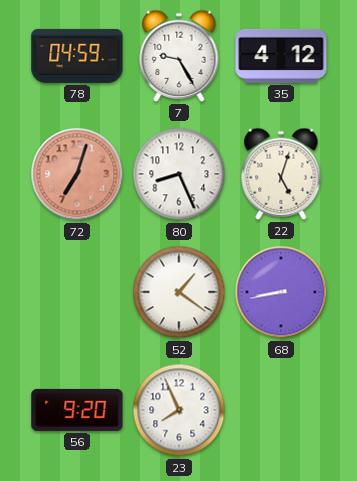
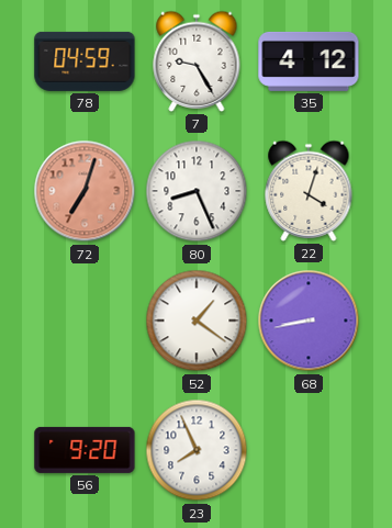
22: 5:03 -> 4:03 (309, 191)
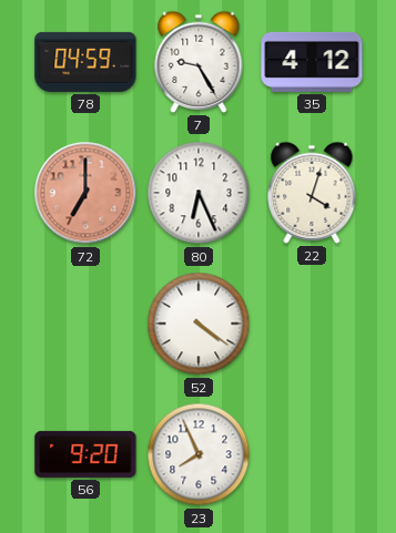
72: 7:03 -> 7:00 (85, 193)
80: 8:26 -> 6:26 (199, 193)
52: 1:21 -> 4:21 (199, 324)
68: 8:43 -> none (309, 321)
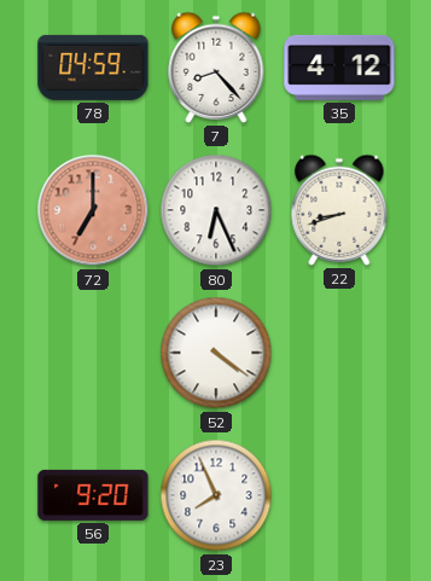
7: 9:25 -> 8:23 (216, 68)
22: 4:03 -> 8:42 (339, 210)
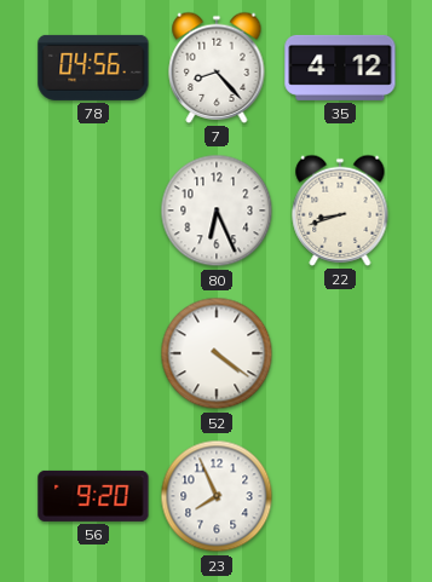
78: 04:59 -> 04:56 (93, 68)
72: 7:00 -> none (93, 210)
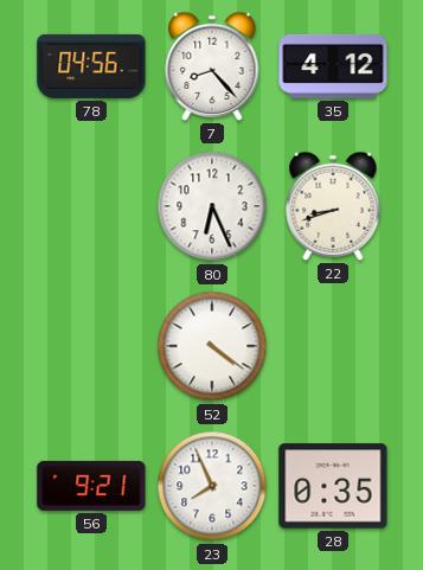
56: 9:20 -> 9:21 (91, 486)
28: none -> 0:35 (333, 486)
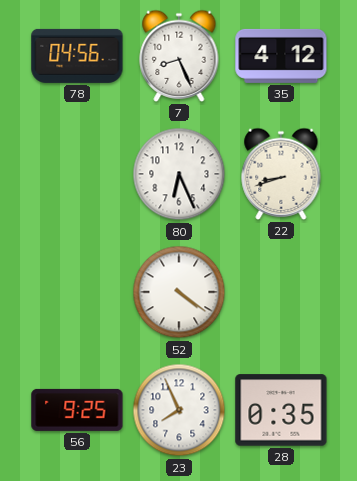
7: 8:23 -> 8:26 (179, 56)
56: 9:21 -> 9:25 (77, 410)
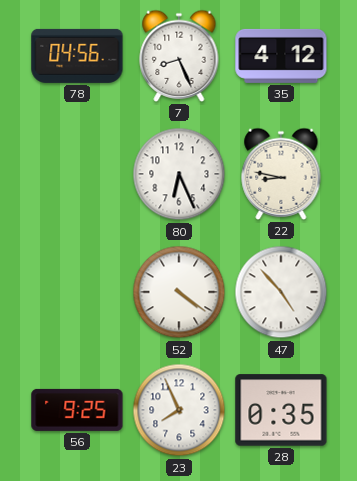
22: 8:42 -> 8:47 (281, 174)
47: none -> 4:53 (281, 292)
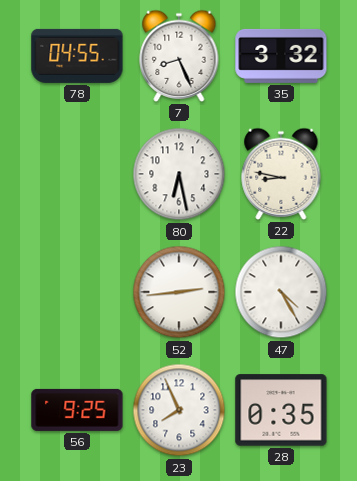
78: 04:56 -> 04:55 (77, 56)
35: 4:12 -> 3:32 (281, 56)
80: 6:26 -> 6:28 (179, 174)
52: 4:21 -> 2:44 (179, 292)
47: 4:53 -> 4:25 (281, 292)
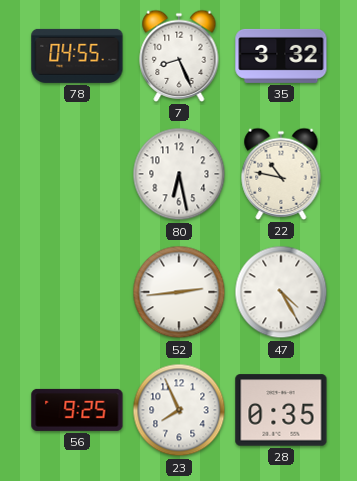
22: 8:47 -> 10:47 (281, 174)
